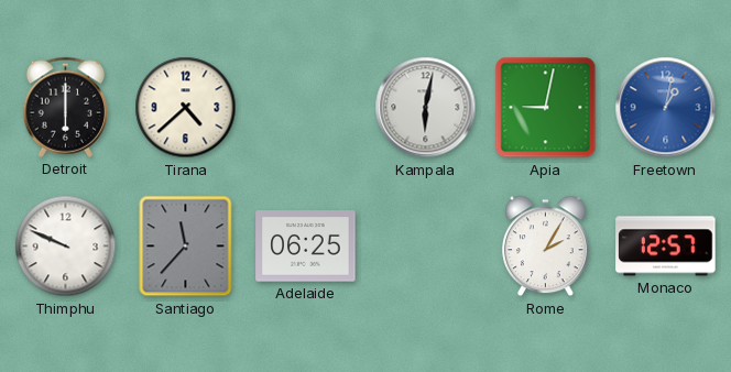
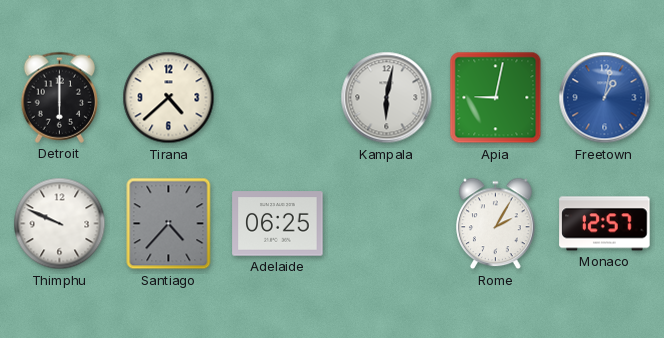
Santiago: 11:37 -> 4:37 (169, 224)
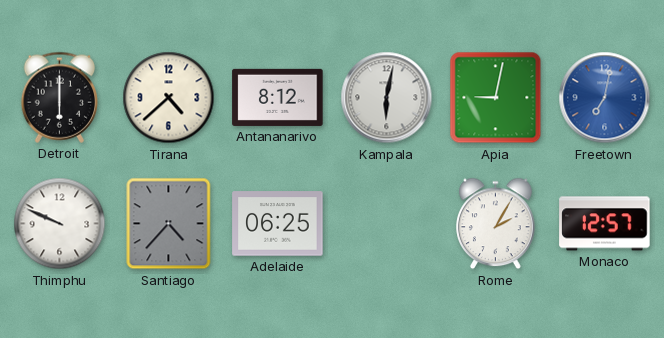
Antananarivo: none -> 8:12 (278, 97)
Freetown: 1:02 -> 7:02 (605, 98)
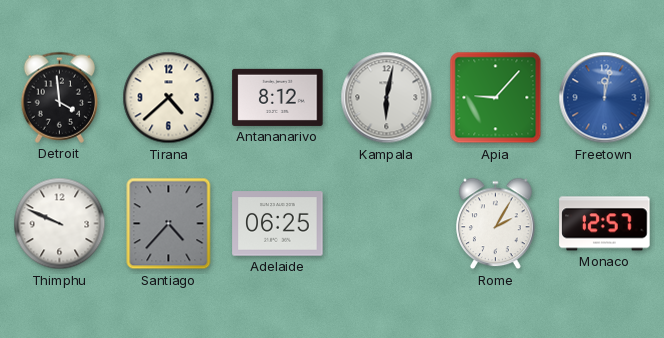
Detroit: 6:00 -> 3:59 (59, 97)
Apia: 9:02 -> 9:07 (496, 98)
Freetown: 7:02 -> 12:02 (605, 98)
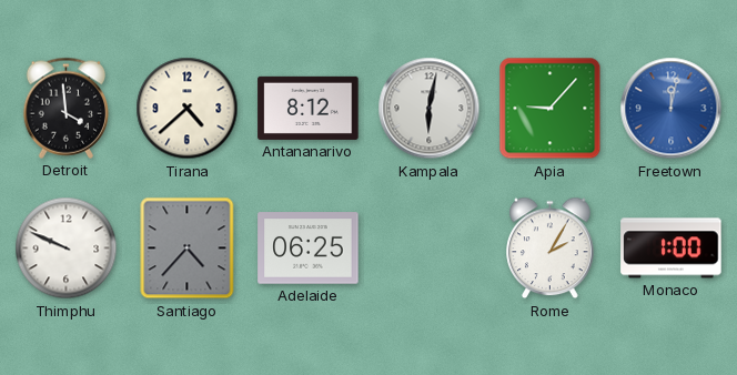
Monaco: 12:57 -> 1:00 (672, 249)
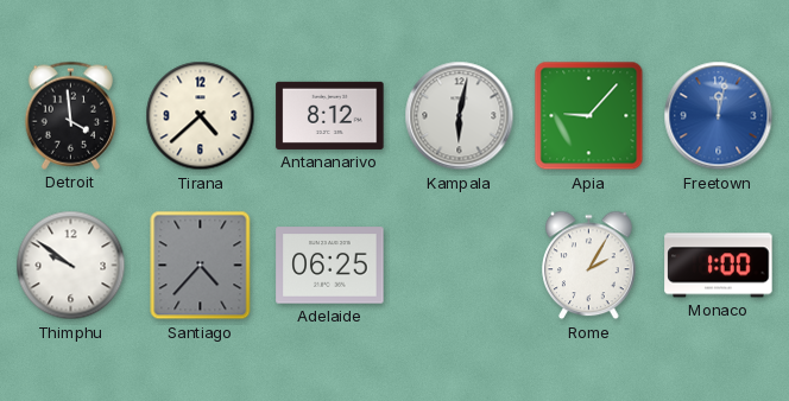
Thimphu: 9:49 -> 9:51 (71, 266)
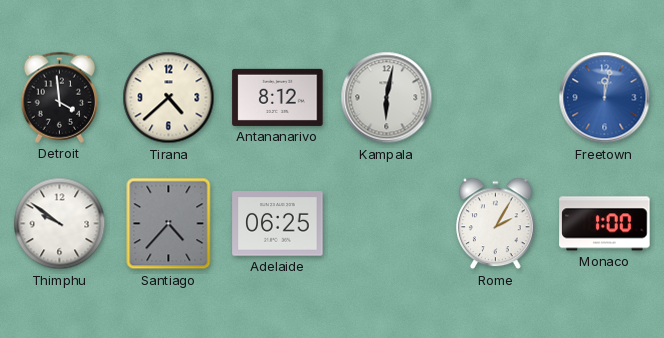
Apia: 9:07 -> none (589, 116)
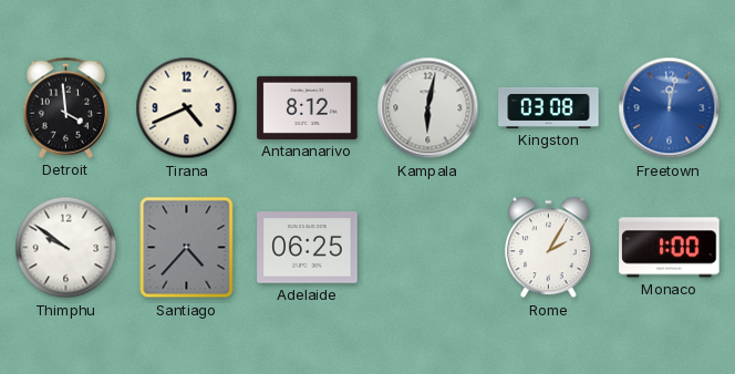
Tirana: 4:38 -> 4:41 (187, 108)
Kingston: none -> 03:08 (549, 107)
